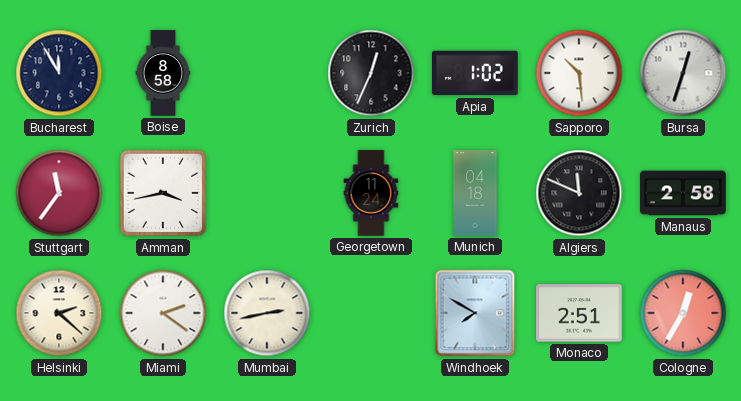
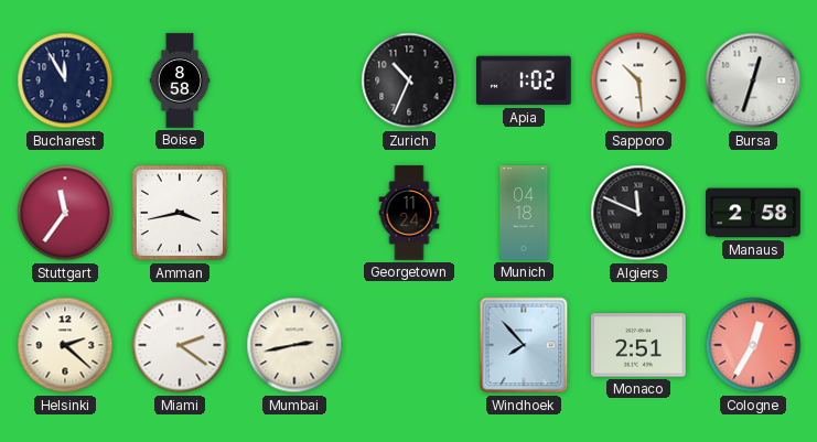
Zurich: 12:34 -> 10:34 (409, 80)
Windhoek: 7:50 -> 7:53 (524, 345)
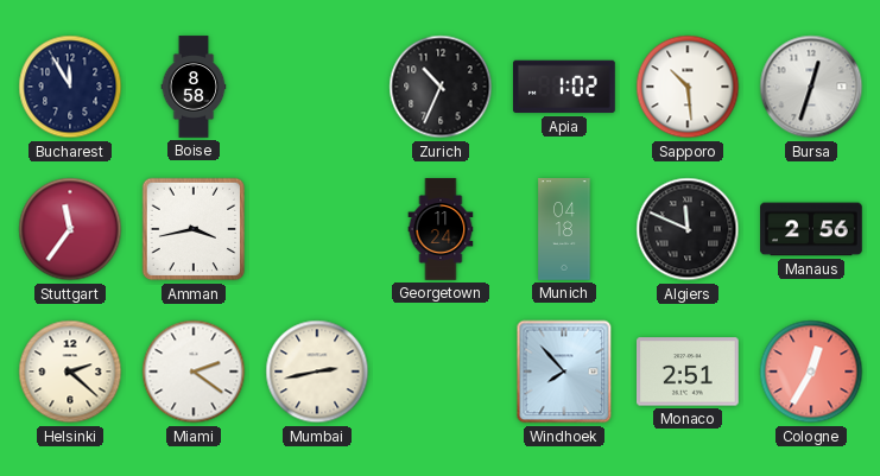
Manaus: 2:58 -> 2:56 (811, 229)
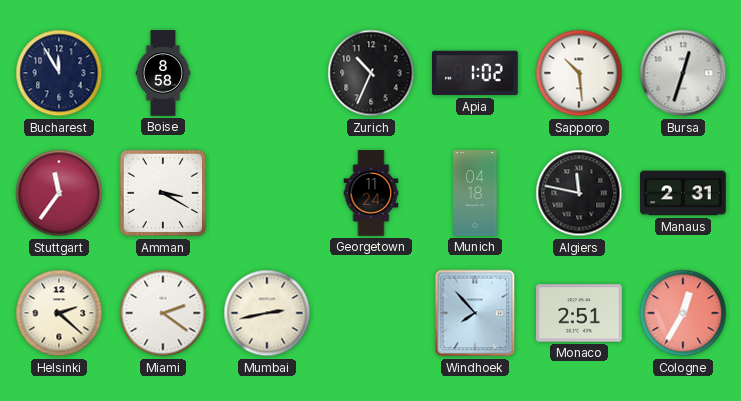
Amman: 3:43 -> 3:20 (163, 193)
Algiers: 11:49 -> 11:47 (579, 193)
Manaus: 2:56 -> 2:31 (683, 193)
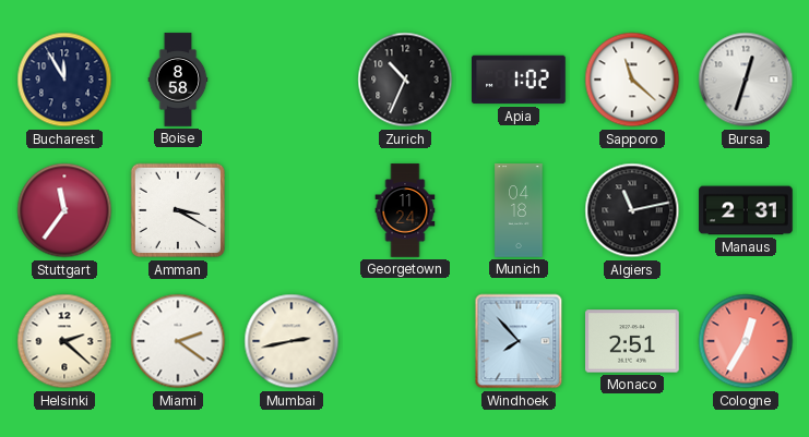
Sapporo: 10:29 -> 11:22 (632, 80)
Algiers: 11:47 -> 11:13 (632, 210)
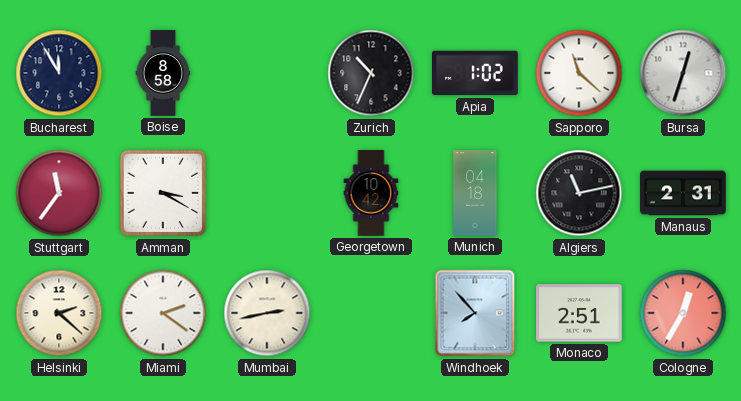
Georgetown: 11:24 -> 10:42 (371, 193)
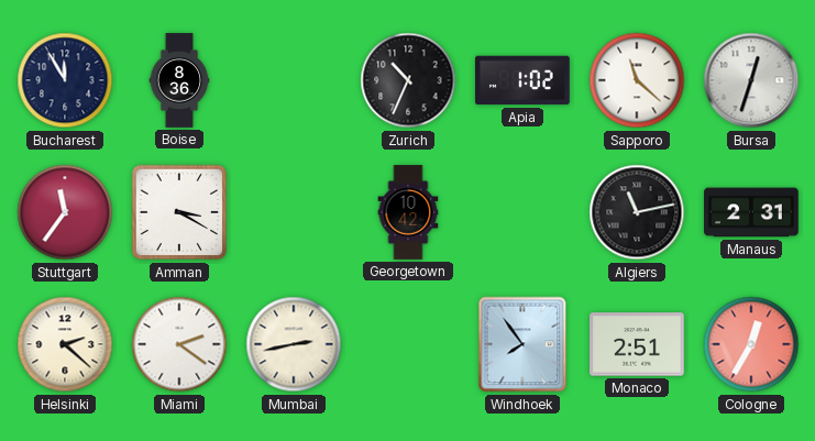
Boise: 8:58 -> 8:36 (179, 80)
Munich: 04:18 -> none (475, 193)
Windhoek: 7:53 -> 7:54 (522, 344)
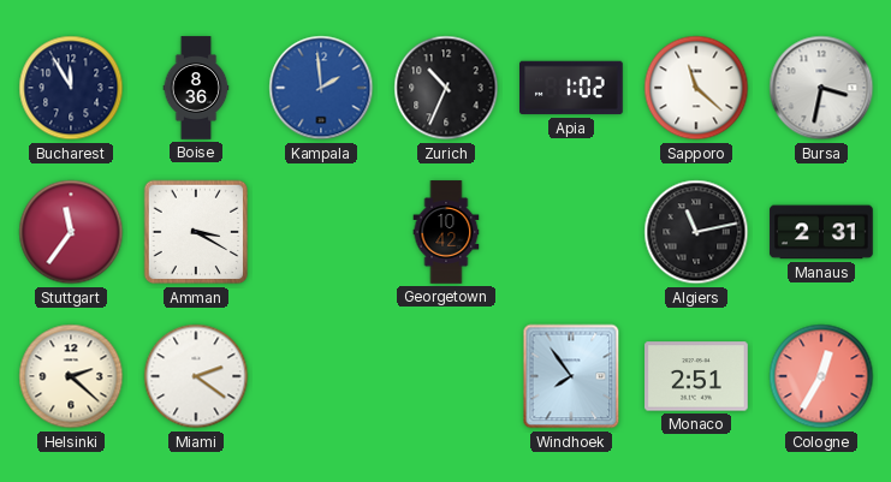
Kampala: none -> 1:59 (321, 88)
Bursa: 12:33 -> 3:32 (821, 88)
Mumbai: 2:43 -> none (294, 344)
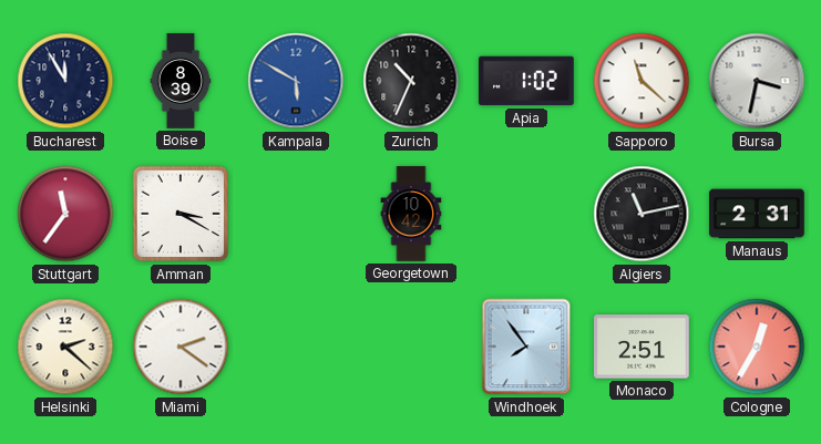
Boise: 8:36 -> 8:39 (181, 81)
Kampala: 1:59 -> 5:50 (296, 81)
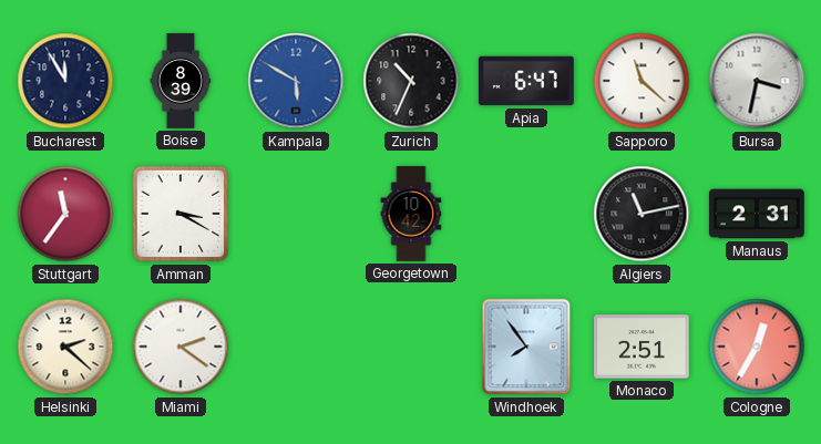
Apia: 1:02 -> 6:47 (526, 81)
